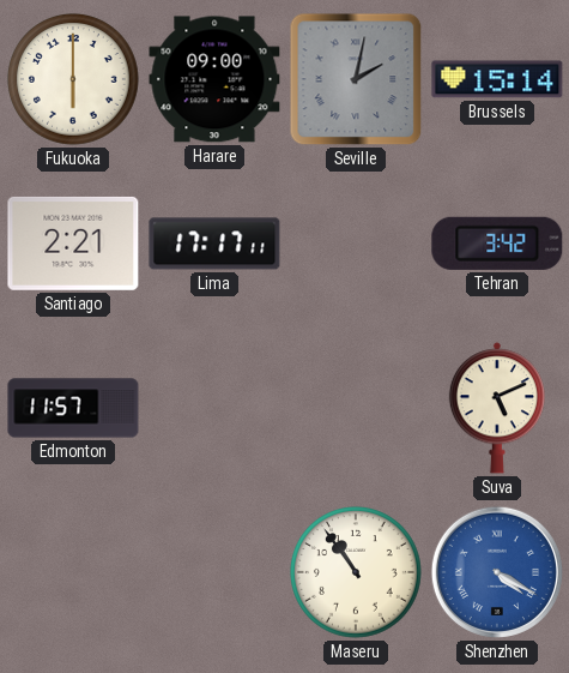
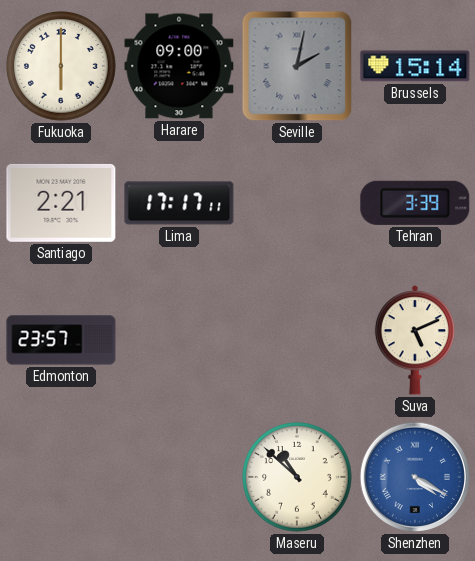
Tehran: 3:42 -> 3:39 (415, 203)
Edmonton: 11:57 -> 23:57 (61, 340)
Maseru: 10:54 -> 10:52 (298, 478)
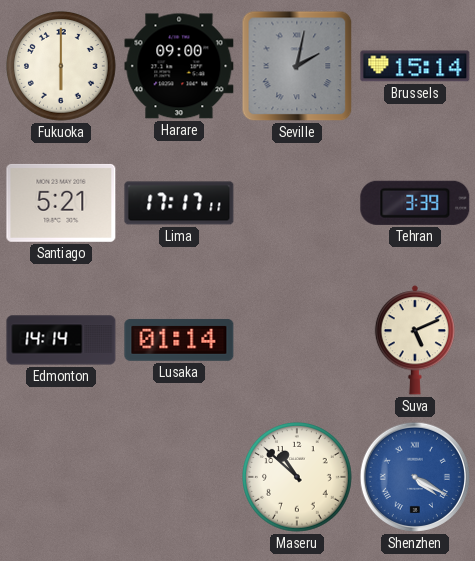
Santiago: 2:21 -> 5:21 (61, 203)
Edmonton: 23:57 -> 14:14 (61, 340)
Lusaka: none -> 01:14 (179, 340)
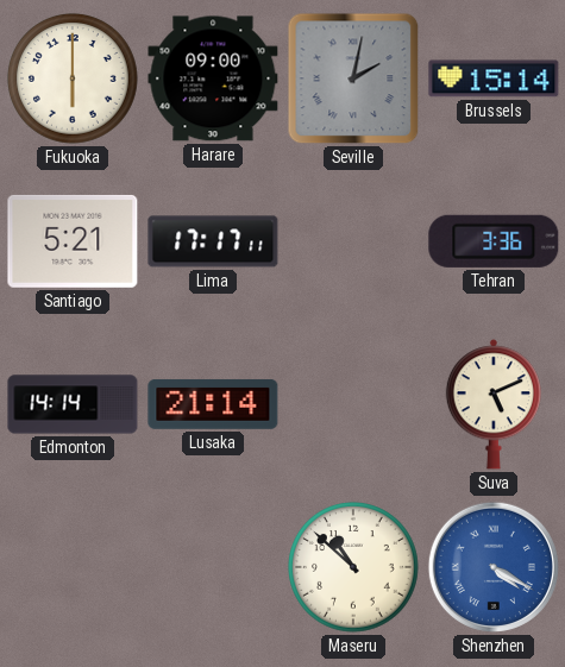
Tehran: 3:39 -> 3:36 (494, 241)
Lusaka: 01:14 -> 21:14 (213, 404)
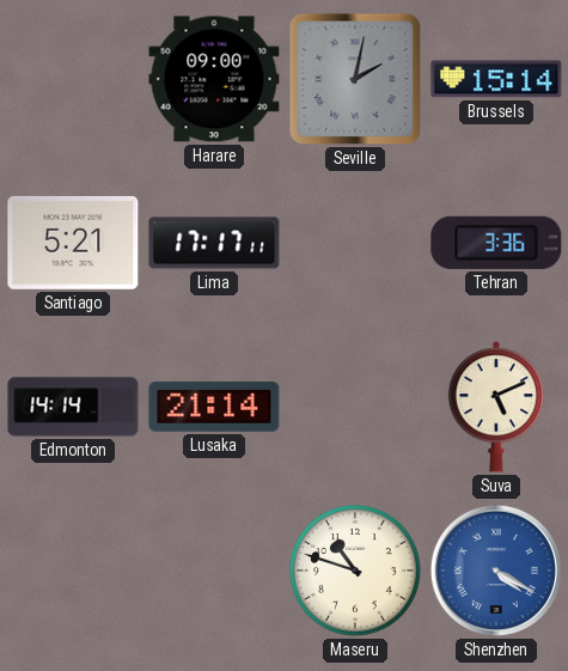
Fukuoka: 6:00 -> none (74, 80)
Maseru: 10:52 -> 10:48 (356, 572)
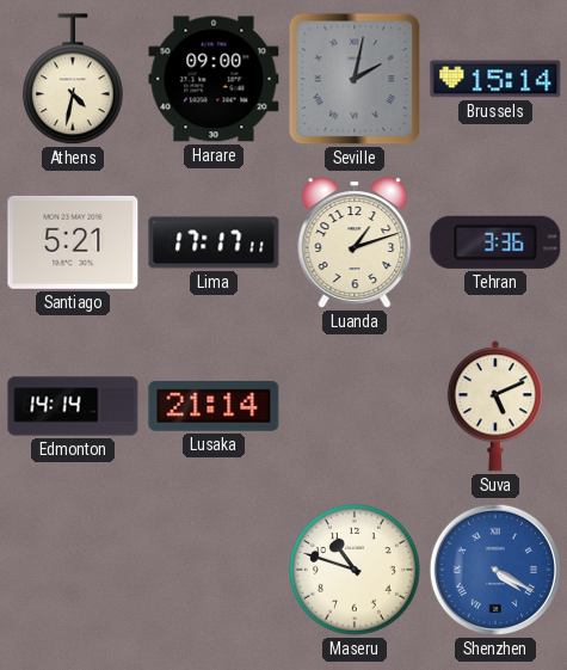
Athens: none -> 4:32 (73, 80)
Luanda: none -> 1:12 (355, 242)
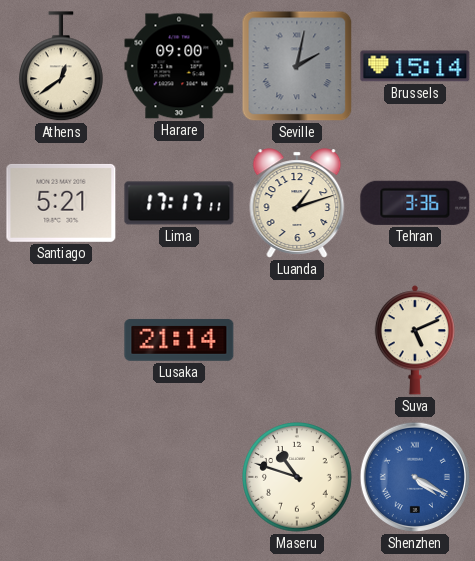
Athens: 4:32 -> 12:39 (61, 67)
Edmonton: 14:14 -> none (73, 406)
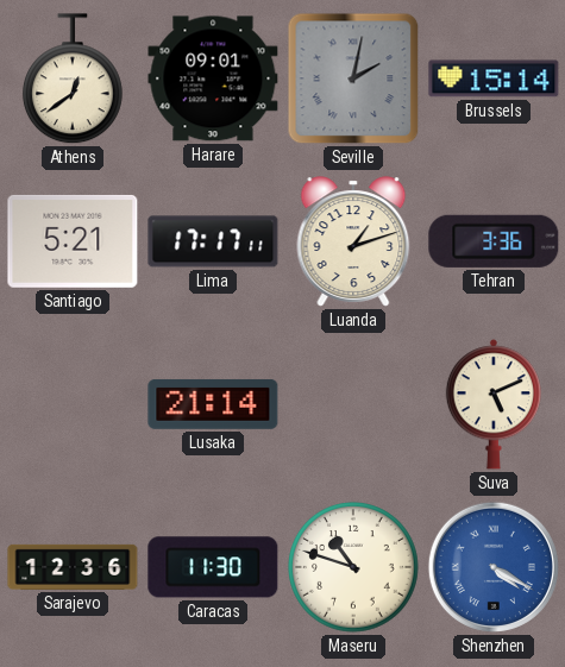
Harare: 09:00 -> 09:01 (213, 78)
Sarajevo: none -> 12:36 (73, 567)
Caracas: none -> 11:30 (213, 567)
